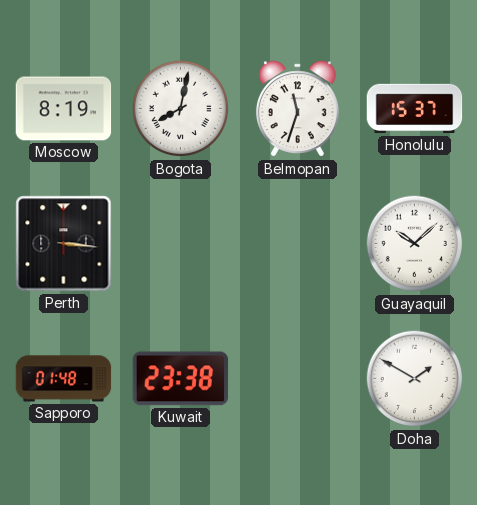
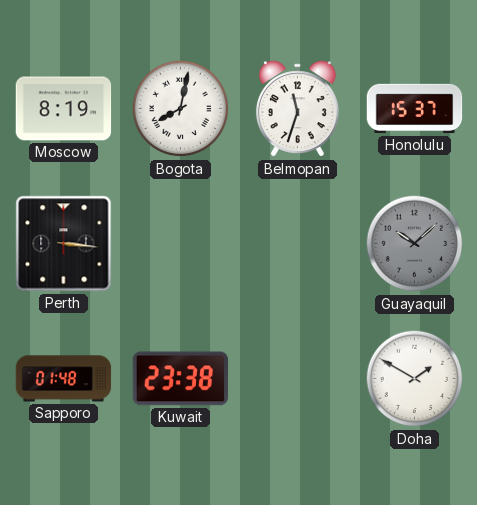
Guayaquil dial: white -> grey (415, 244)
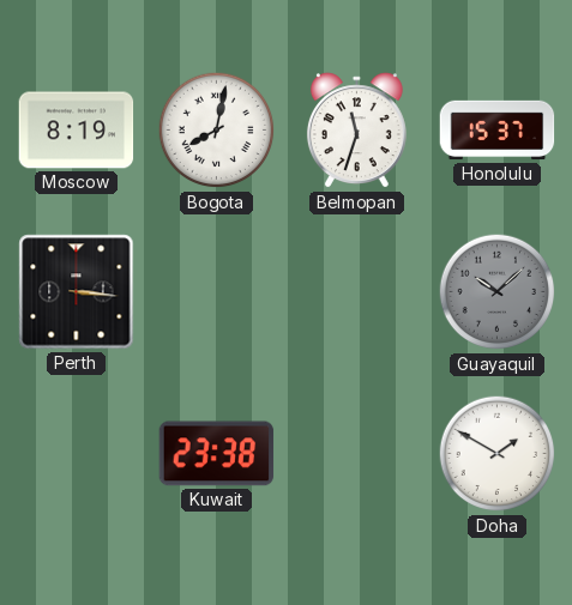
Sapporo: 01:48 -> none (64, 379)
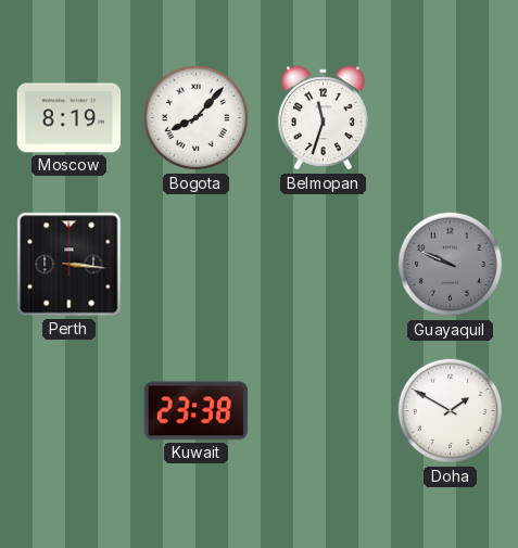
Bogota: 8:02 -> 8:07 (197, 118)
Honolulu: 15:37 -> none (498, 131)
Guayaquil: 10:08 -> 9:49 (451, 265)
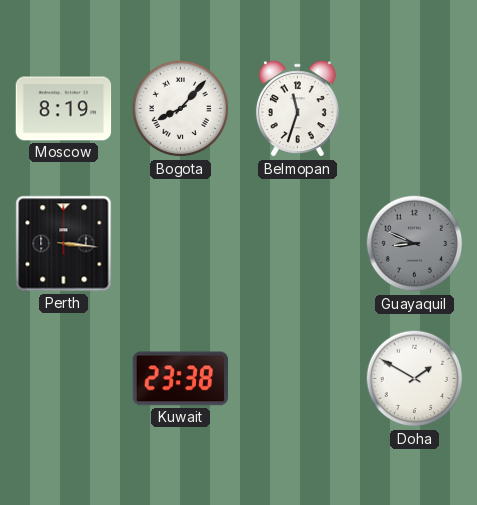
Guayaquil: 9:49 -> 8:49 (415, 244)
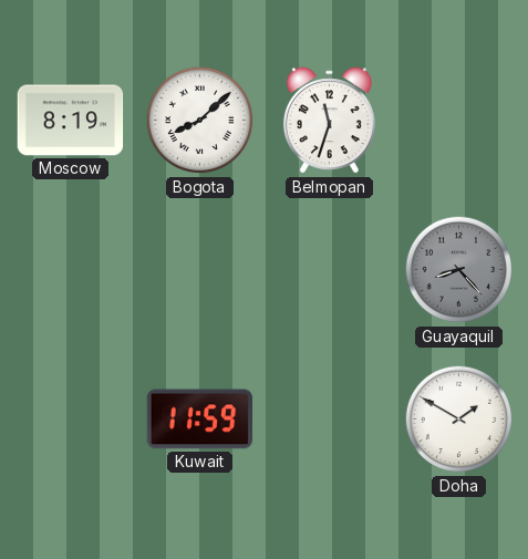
Bogota: 8:07 -> 8:08 (200, 121)
Perth: 3:16 -> none (64, 244)
Guayaquil: 8:49 -> 8:23 (459, 270)
Kuwait: 23:38 -> 11:59 (200, 420)
